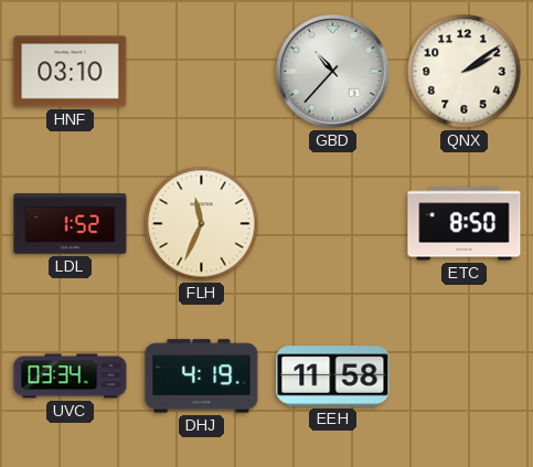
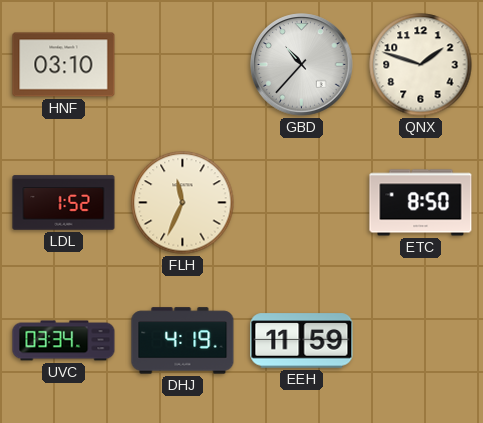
QNX: 2:09 -> 1:48 (421, 65)
EEH: 11:58 -> 11:59 (302, 341)
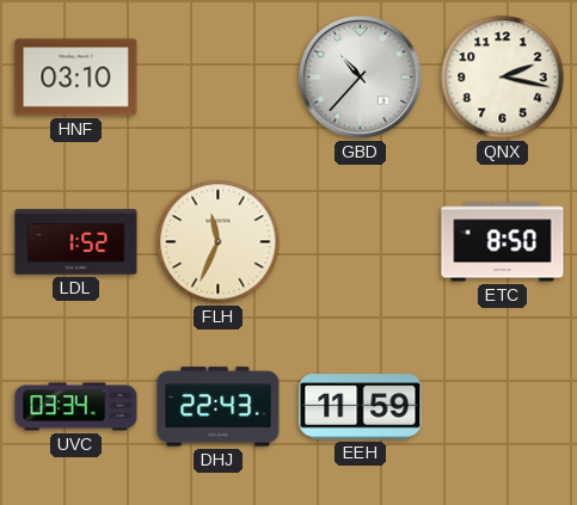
QNX: 1:48 -> 2:17 (503, 78)
DHJ: 4:19 -> 22:43 (219, 407)
